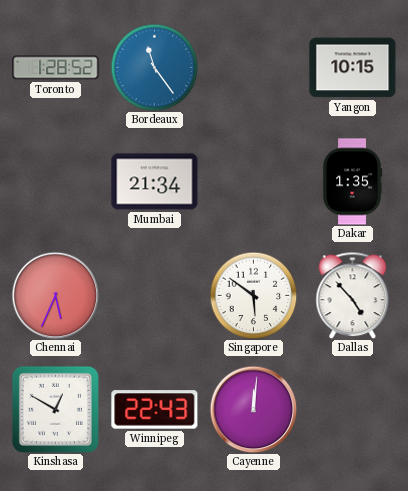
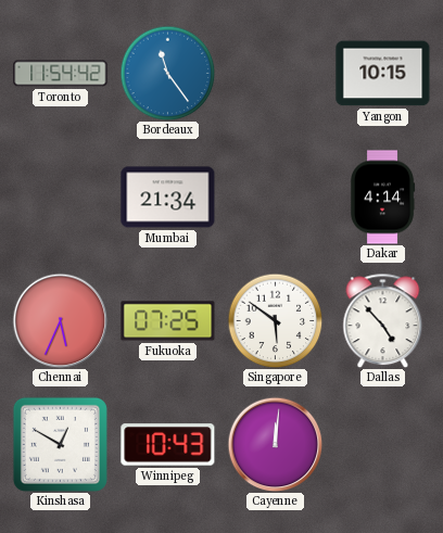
Toronto: 1:28 -> 11:54 (61, 74)
Dakar: 1:35 -> 4:14 (382, 198)
Fukuoka: none -> 07:25 (168, 321)
Winnipeg: 22:43 -> 10:43 (168, 445)
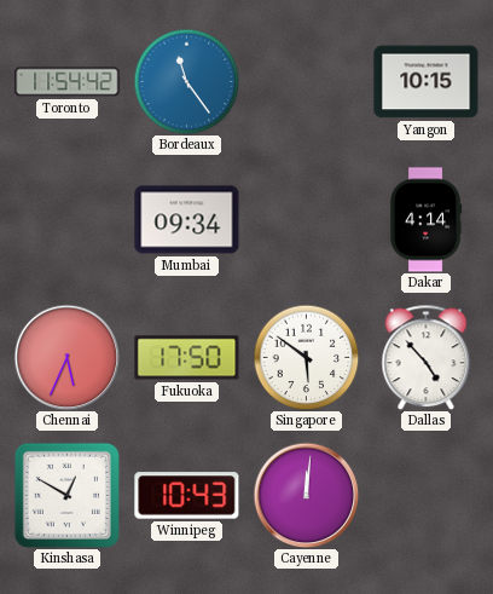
Mumbai: 21:34 -> 09:34 (187, 220)
Fukuoka: 07:25 -> 17:50 (187, 358)
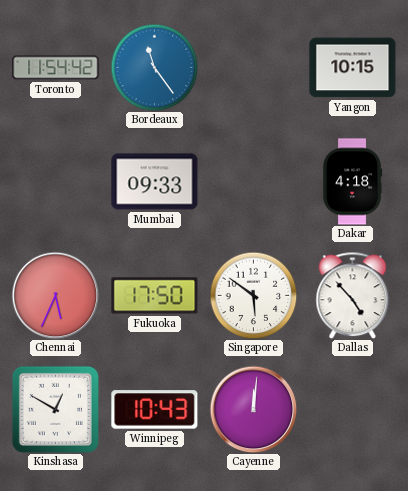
Mumbai: 09:34 -> 09:33 (155, 182)
Dakar: 4:14 -> 4:18 (352, 182)
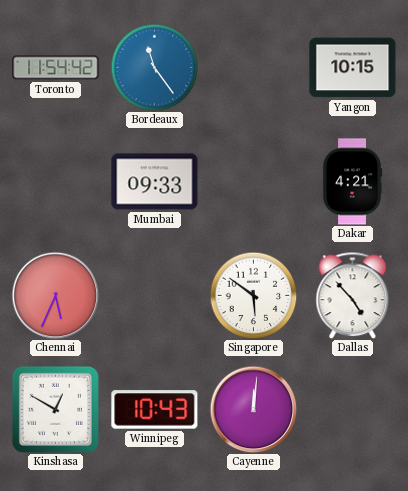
Dakar: 4:18 -> 4:21 (352, 182)
Fukuoka: 17:50 -> none (155, 296)
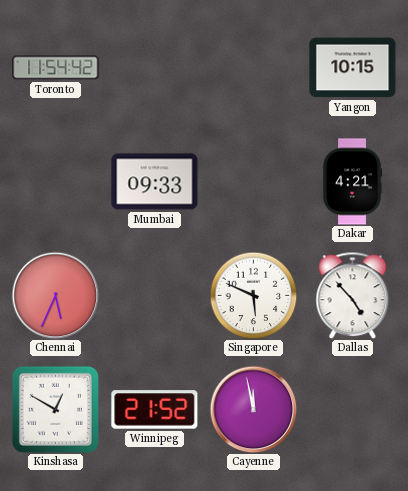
Bordeaux: 11:24 -> none (154, 67)
Singapore: 5:51 -> 5:49 (253, 295)
Winnipeg: 10:43 -> 21:52 (155, 410)
Cayenne: 12:01 -> 11:58 (253, 409)
